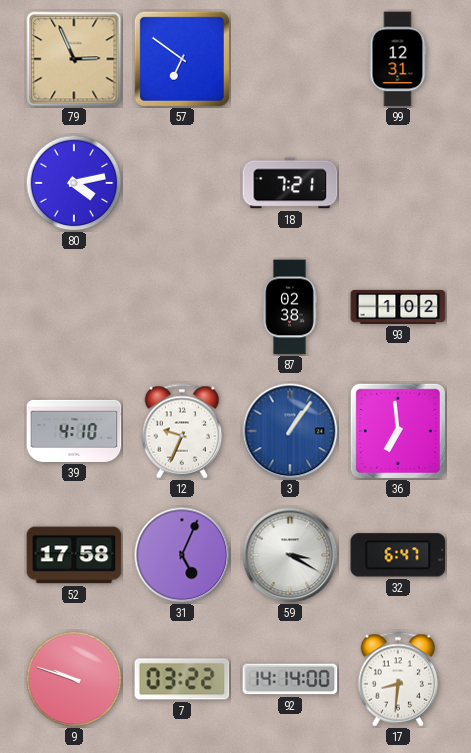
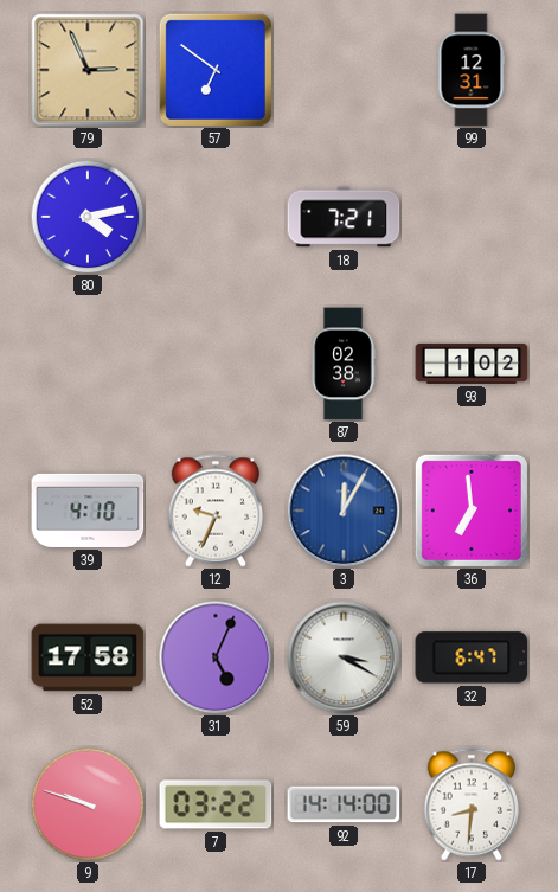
3: 1:06 -> 12:05 (344, 511)
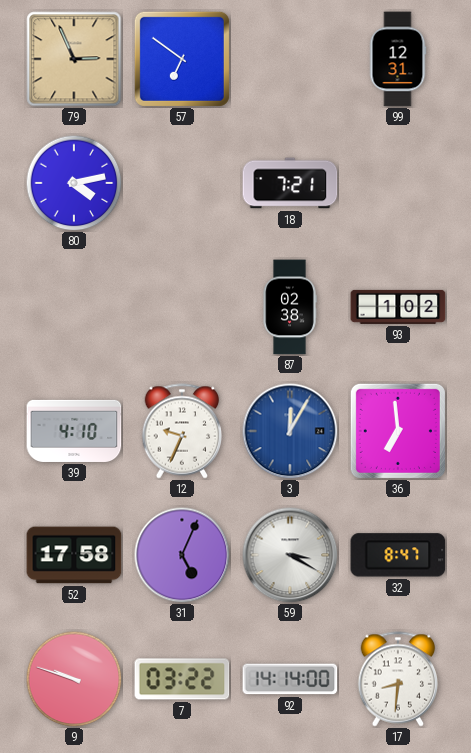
32: 6:47 -> 8:47 (398, 555)
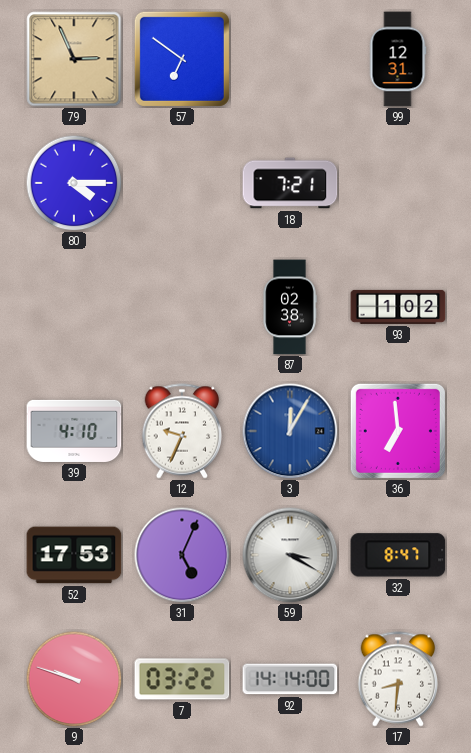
80: 4:13 -> 4:15 (74, 183)
52: 17:58 -> 17:53 (74, 555)
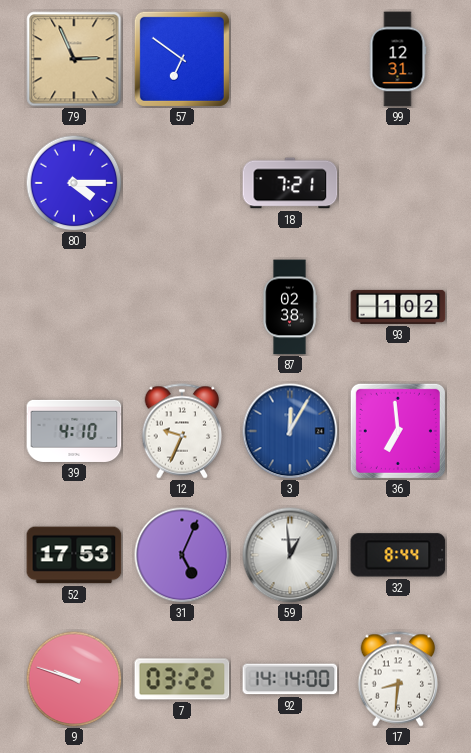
59: 3:20 -> 12:59 (290, 555)
32: 8:47 -> 8:44 (398, 555)
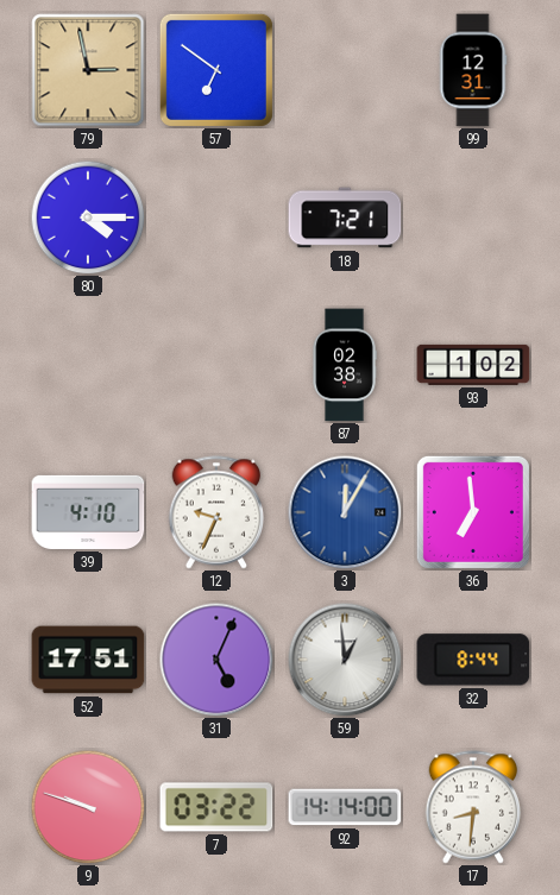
79: 2:56 -> 2:58 (88, 70)
52: 17:53 -> 17:51 (88, 660)
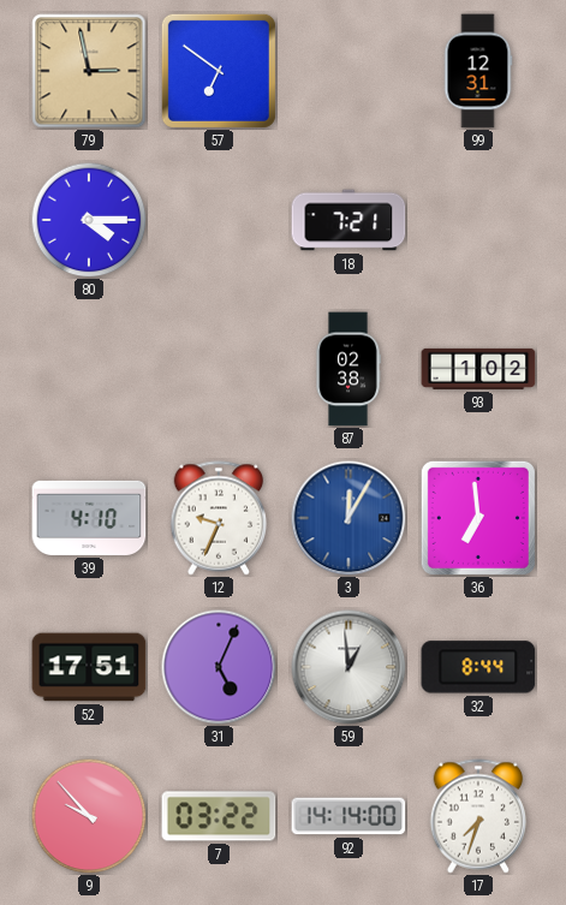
9: 9:48 -> 9:53 (89, 816)
17: 8:31 -> 7:33 (478, 816)
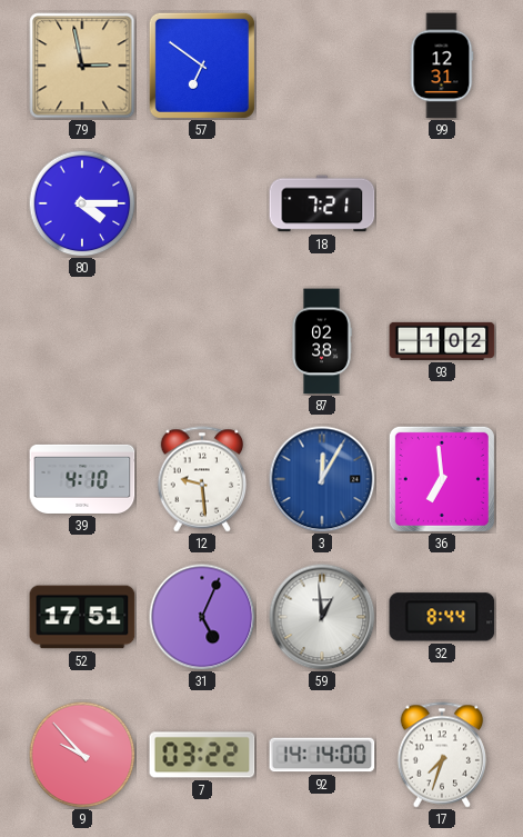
12: 9:34 -> 9:29 (202, 479)
